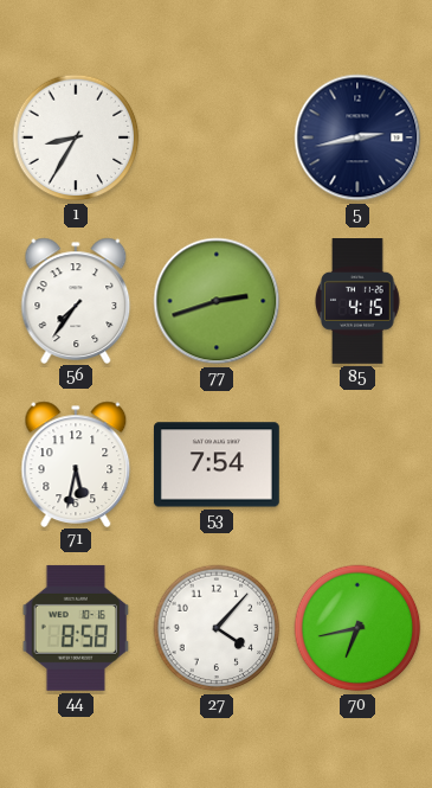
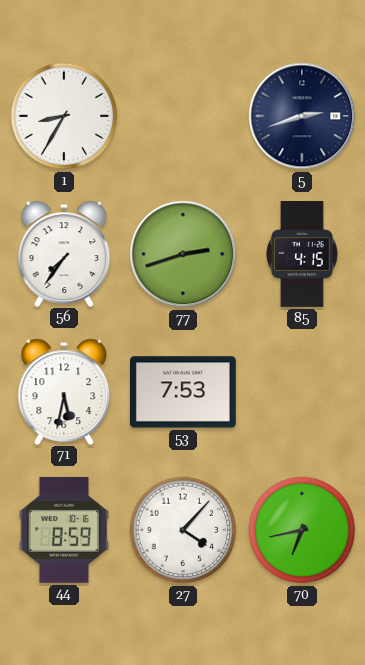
5: 2:43 -> 2:42 (302, 116)
53: 7:54 -> 7:53 (183, 392)
44: 8:58 -> 8:59 (64, 530)
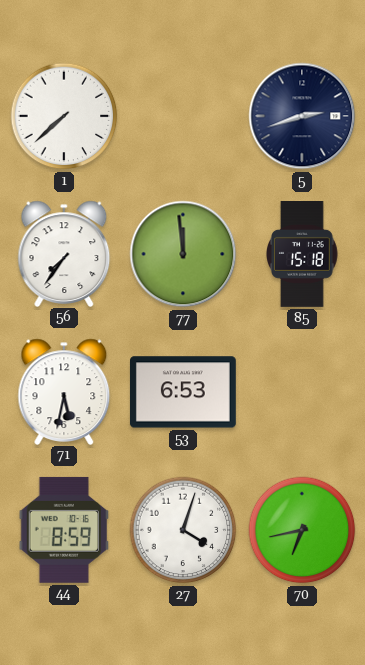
1: 8:35 -> 7:38 (64, 116)
77: 2:42 -> 11:59 (183, 254)
85: 4:15 -> 15:18 (302, 255)
53: 7:53 -> 6:53 (183, 392)
27: 4:07 -> 4:03 (183, 530)
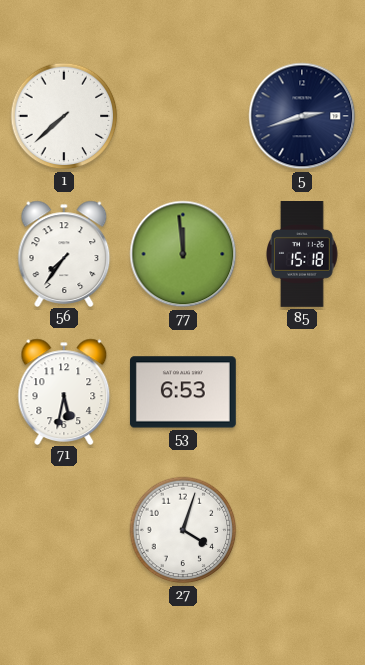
44: 8:59 -> none (64, 530)
70: 6:43 -> none (302, 530)
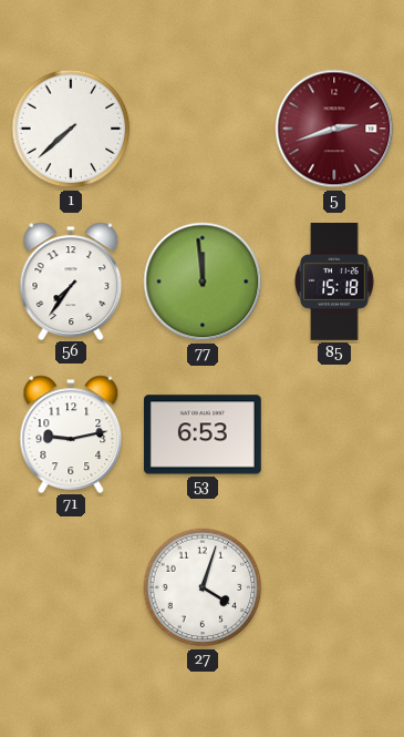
5 dial: navy -> burgundy (334, 129)
71: 5:32 -> 9:13 (71, 433)
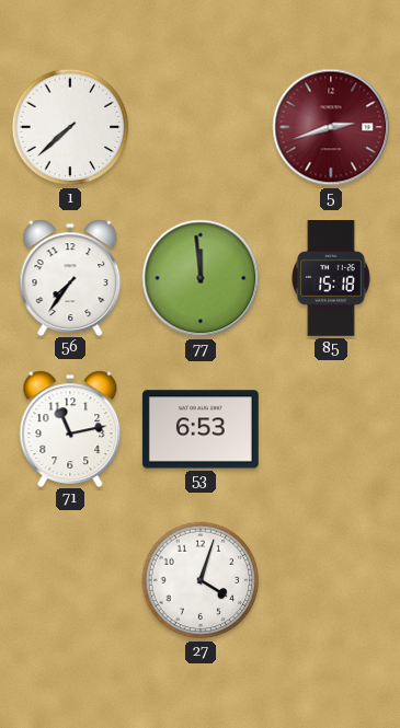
71: 9:13 -> 11:13 (70, 428)
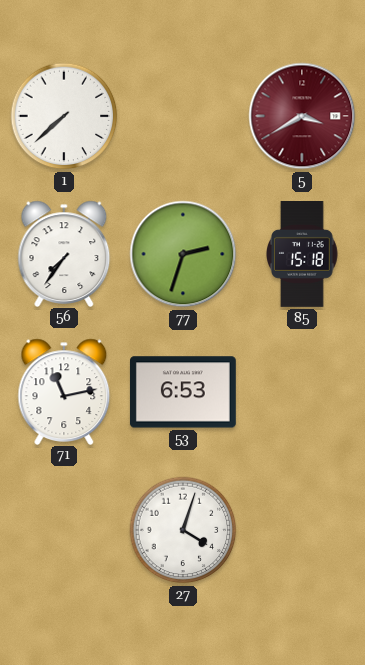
5: 2:42 -> 3:40 (302, 116)
77: 11:59 -> 2:33 (183, 254)
